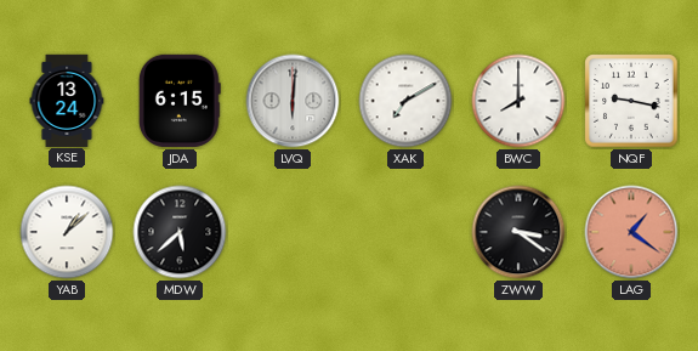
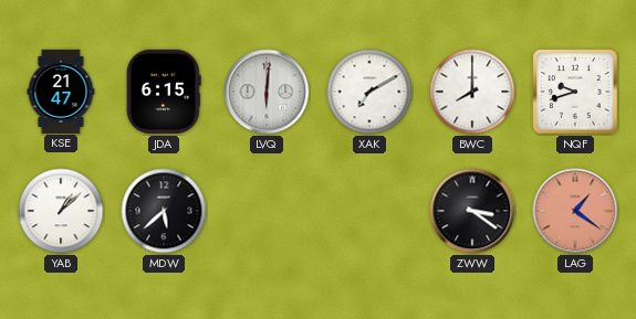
KSE: 13:24 -> 21:47 (61, 91)
NQF: 9:17 -> 9:42 (575, 92)
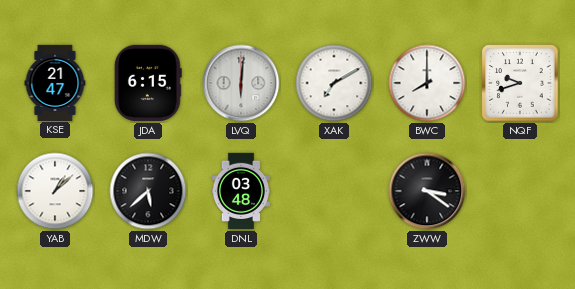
DNL: none -> 03:48 (240, 191)
LAG: 1:21 -> none (575, 211)
